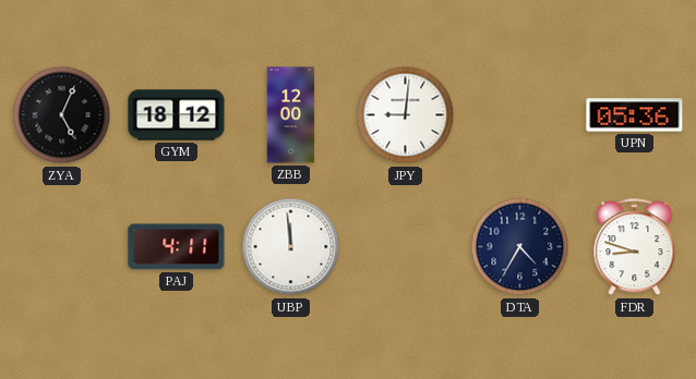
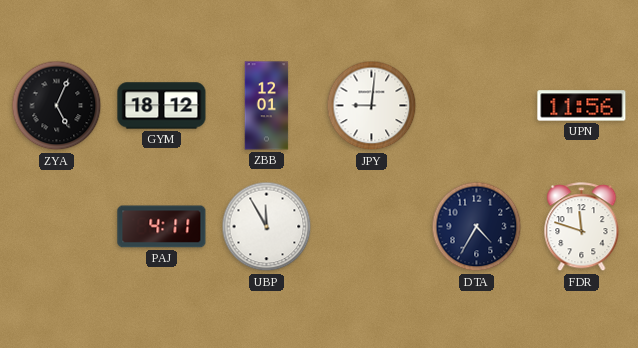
ZBB: 12:00 -> 12:01 (267, 106)
UPN: 05:36 -> 11:56 (582, 106)
UBP: 11:59 -> 11:55 (267, 227)
FDR: 8:48 -> 11:48 (582, 227)
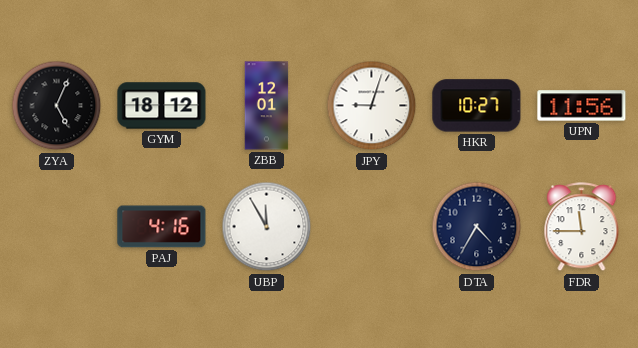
JPY: 9:01 -> 9:03 (372, 106)
HKR: none -> 10:27 (477, 106)
PAJ: 4:11 -> 4:16 (162, 227)
FDR: 11:48 -> 11:45 (582, 227)
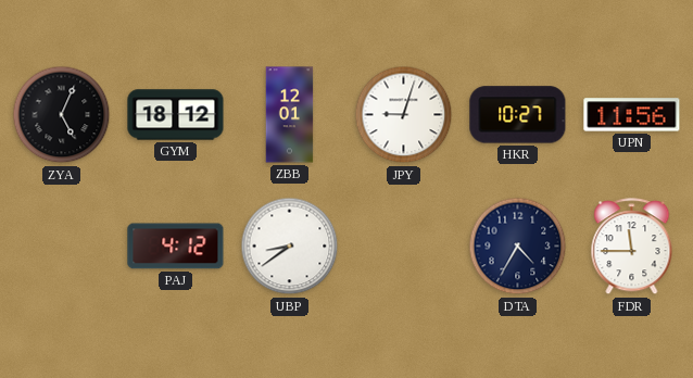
PAJ: 4:16 -> 4:12 (176, 247)
UBP: 11:55 -> 8:39 (290, 247)
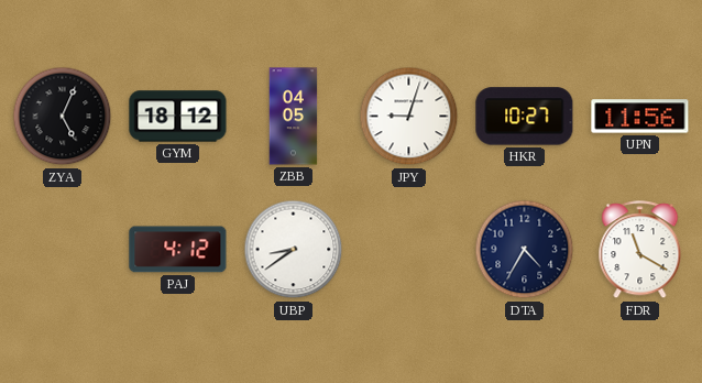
ZBB: 12:01 -> 04:05 (294, 117)
FDR: 11:45 -> 11:20 (640, 250)
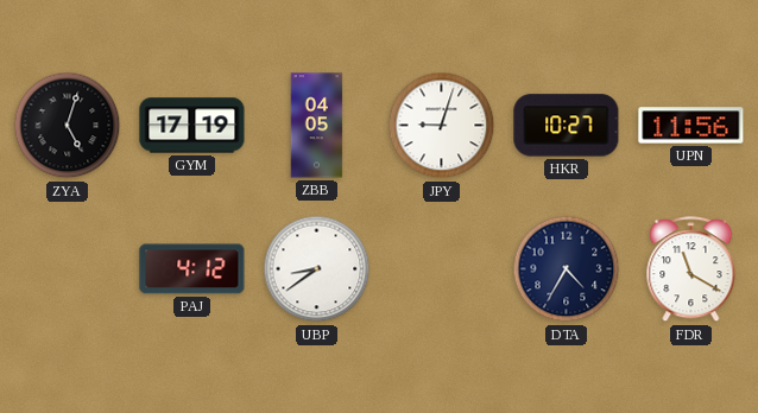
ZYA: 5:04 -> 5:03 (68, 126)
GYM: 18:12 -> 17:19 (192, 126)
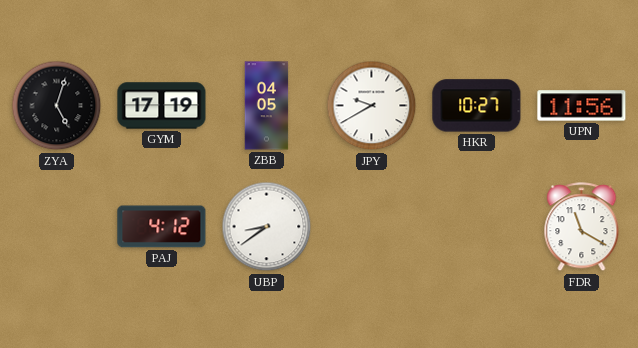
JPY: 9:03 -> 9:40 (372, 106)
DTA: 4:35 -> none (567, 269)
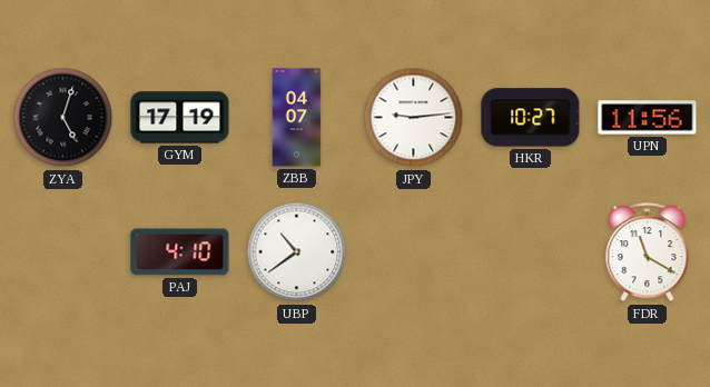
ZBB: 04:05 -> 04:07 (297, 118)
JPY: 9:40 -> 9:14 (414, 118)
PAJ: 4:12 -> 4:10 (180, 252)
UBP: 8:39 -> 10:39 (297, 252)
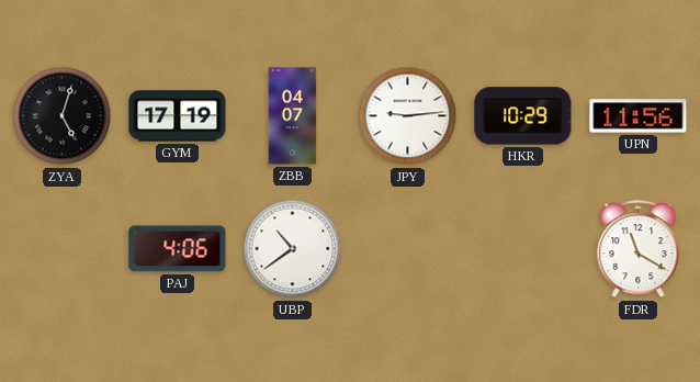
HKR: 10:27 -> 10:29 (523, 116)
PAJ: 4:10 -> 4:06 (178, 249)
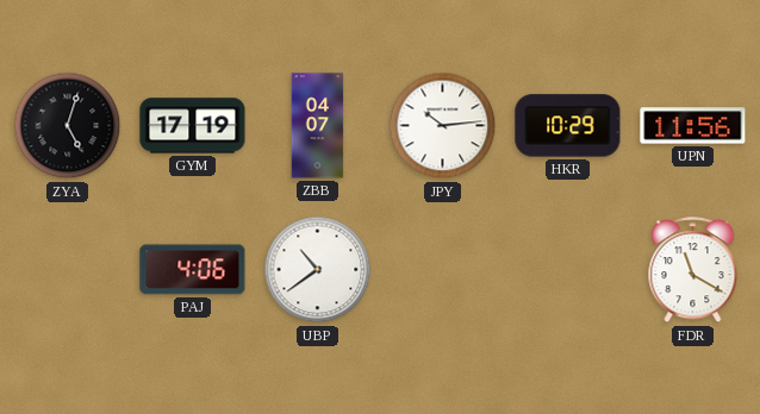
JPY: 9:14 -> 10:14 (443, 126)
